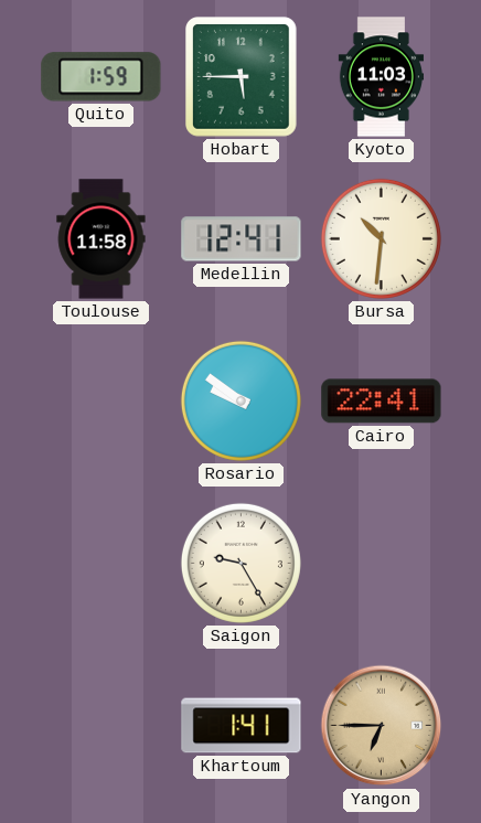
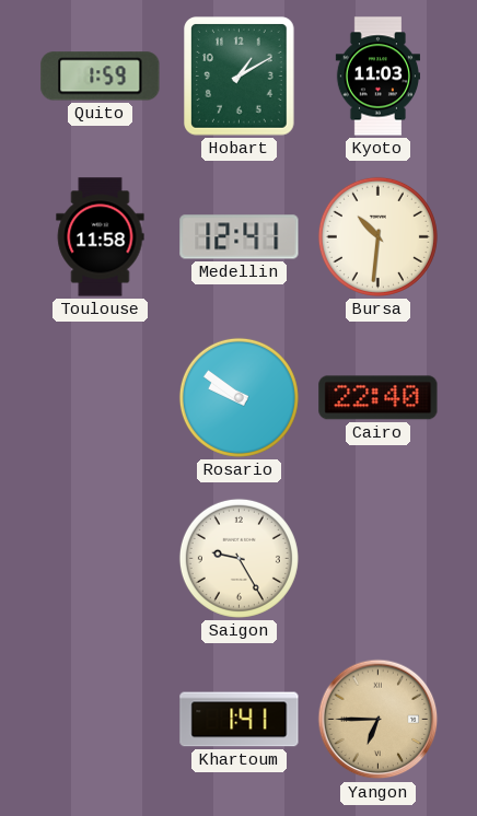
Hobart: 5:45 -> 1:10 (240, 77)
Cairo: 22:41 -> 22:40 (379, 398)
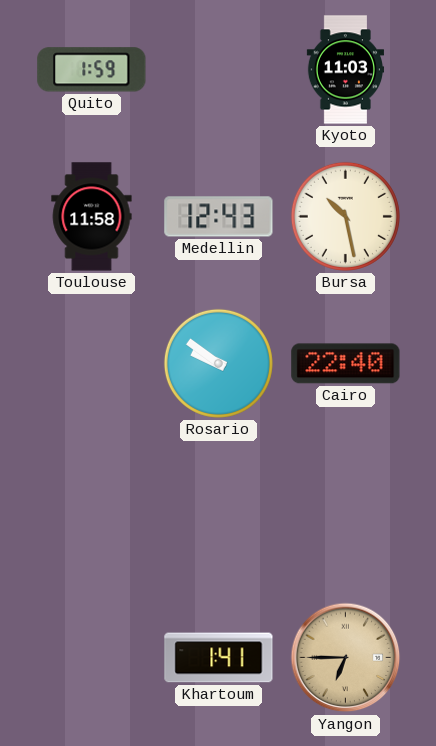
Hobart: 1:10 -> none (240, 77)
Medellin: 12:41 -> 12:43 (219, 217)
Bursa: 10:31 -> 10:28 (345, 216)
Saigon: 9:25 -> none (238, 558)
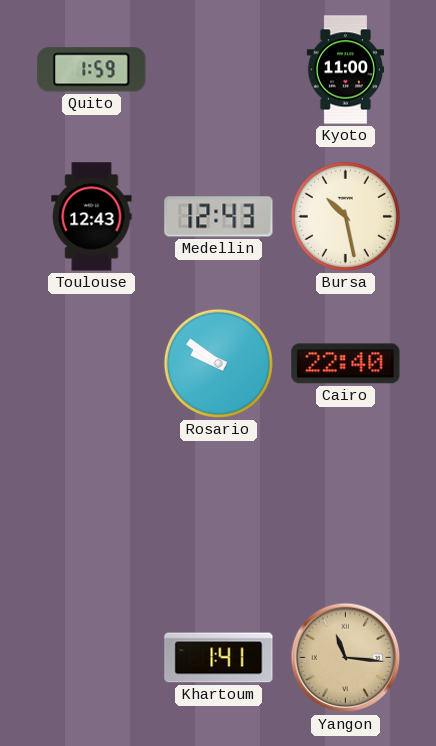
Kyoto: 11:03 -> 11:00 (345, 70)
Toulouse: 11:58 -> 12:43 (92, 217)
Yangon: 6:45 -> 11:16 (346, 658)
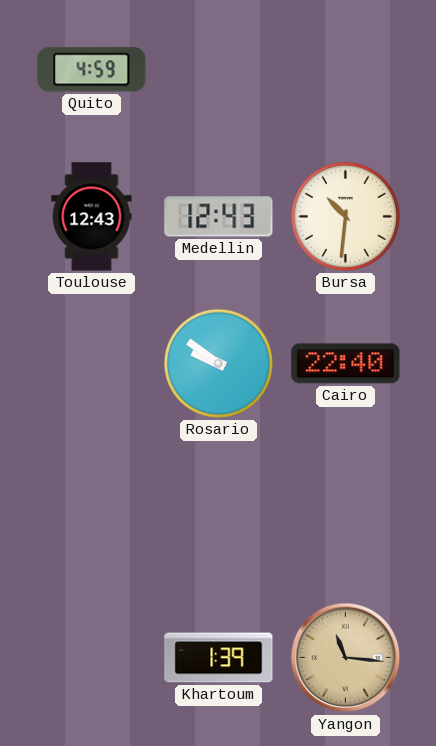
Quito: 1:59 -> 4:59 (92, 70)
Kyoto: 11:00 -> none (345, 70)
Bursa: 10:28 -> 10:31 (345, 216)
Khartoum: 1:41 -> 1:39 (219, 658)
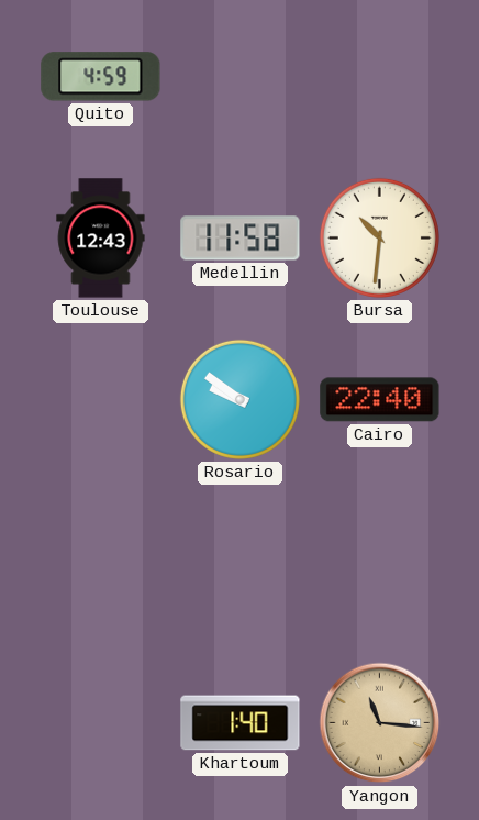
Medellin: 12:43 -> 11:58 (241, 239)
Khartoum: 1:39 -> 1:40 (241, 723)
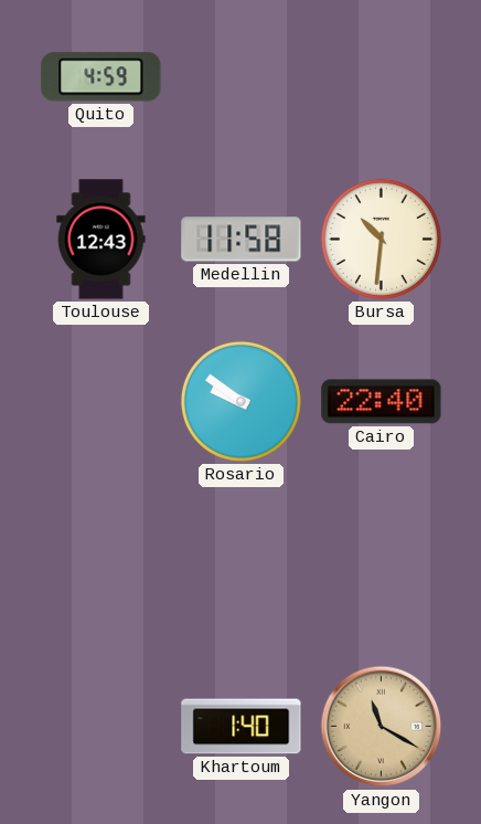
Yangon: 11:16 -> 11:20 (382, 727)
